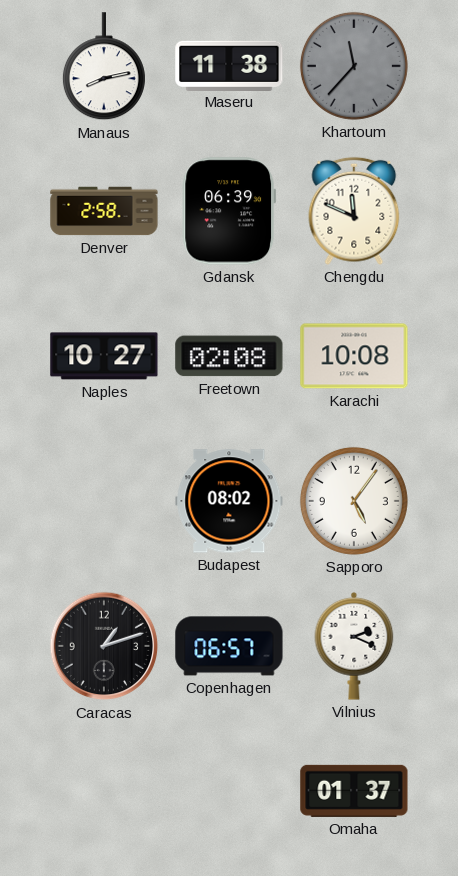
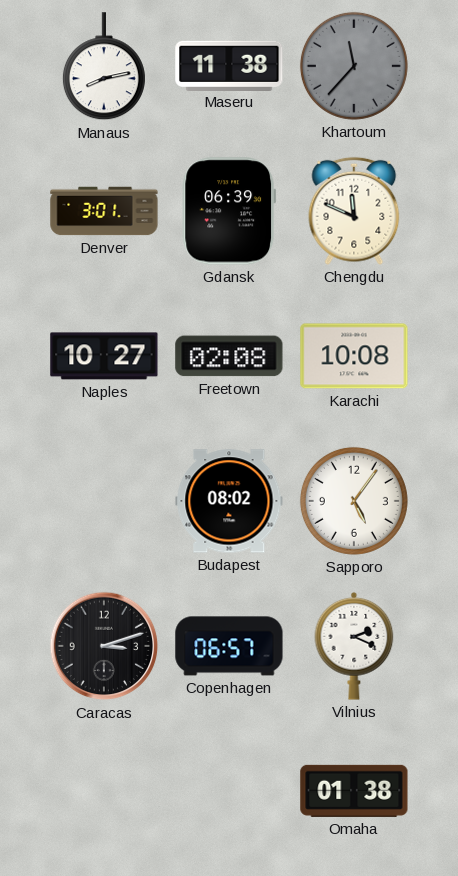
Denver: 2:58 -> 3:01 (104, 211)
Caracas: 1:12 -> 3:12 (104, 646)
Omaha: 01:37 -> 01:38 (354, 791)
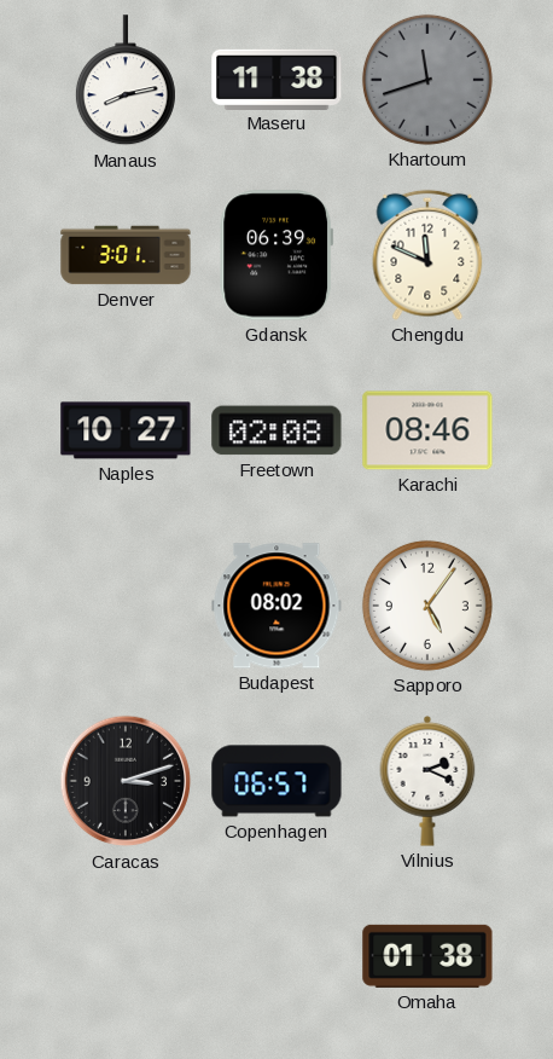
Khartoum: 11:37 -> 11:42 (427, 80)
Karachi: 10:08 -> 08:46 (427, 430)
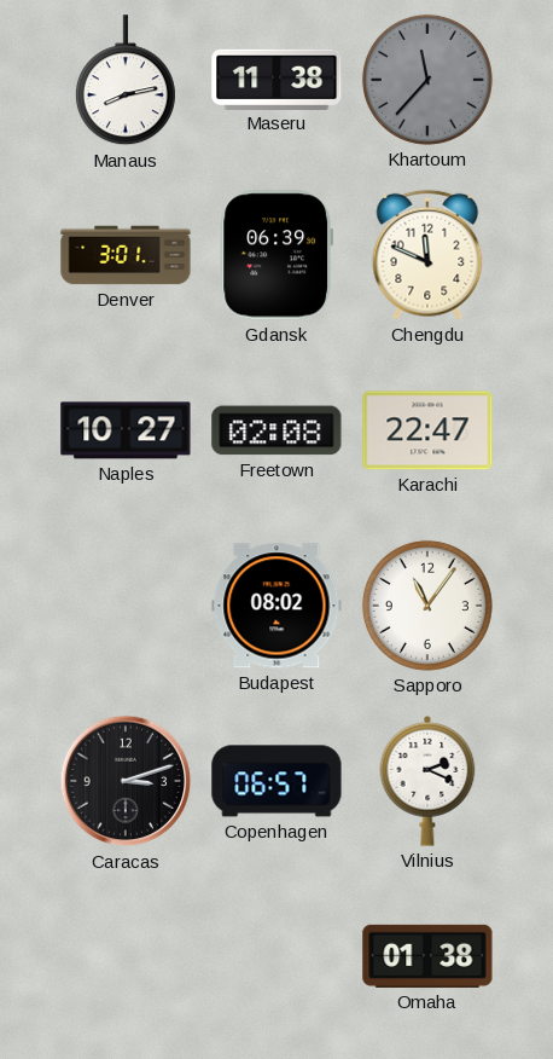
Khartoum: 11:42 -> 11:37 (427, 80)
Karachi: 08:46 -> 22:47 (427, 430)
Sapporo: 5:06 -> 11:06 (427, 606)
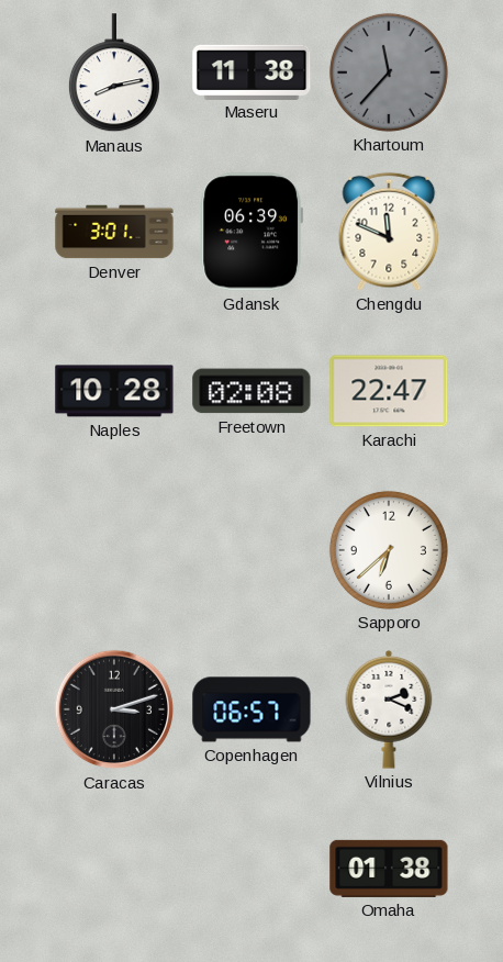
Naples: 10:27 -> 10:28 (114, 391)
Budapest: 08:02 -> none (276, 606)
Sapporo: 11:06 -> 6:38 (389, 550)
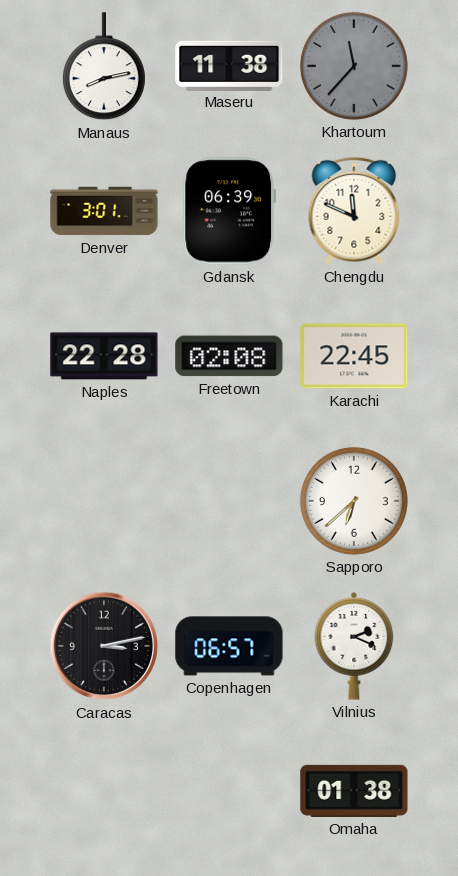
Naples: 10:28 -> 22:28 (104, 356)
Karachi: 22:47 -> 22:45 (354, 356)
Caracas: 3:12 -> 3:13 (104, 646)
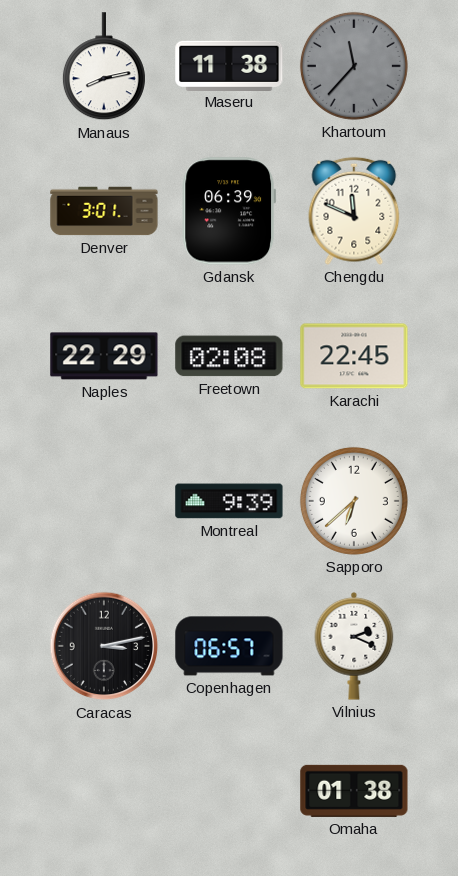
Naples: 22:28 -> 22:29 (104, 356)
Montreal: none -> 9:39 (229, 501)
